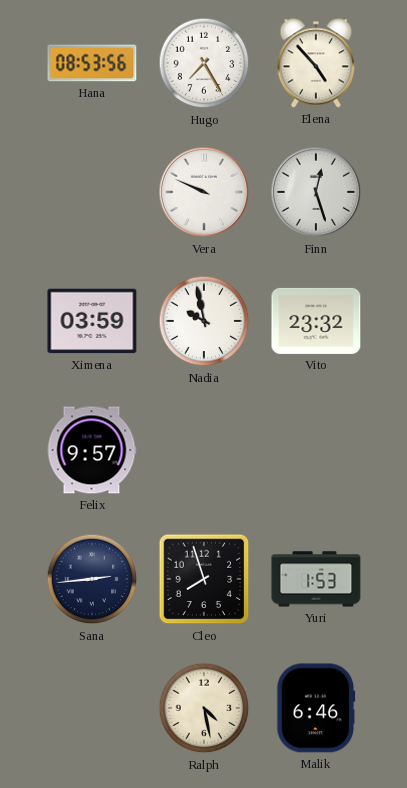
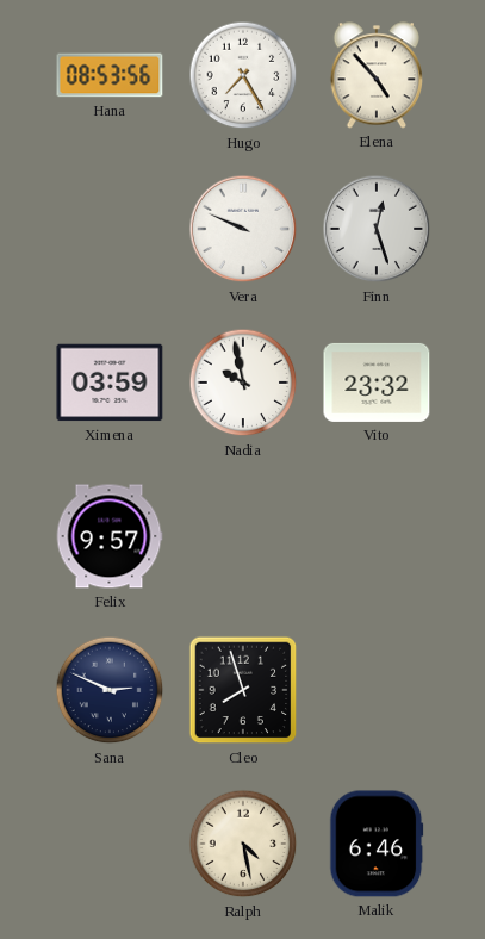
Sana: 2:44 -> 2:49 (110, 690)
Yuri: 1:53 -> none (316, 579)
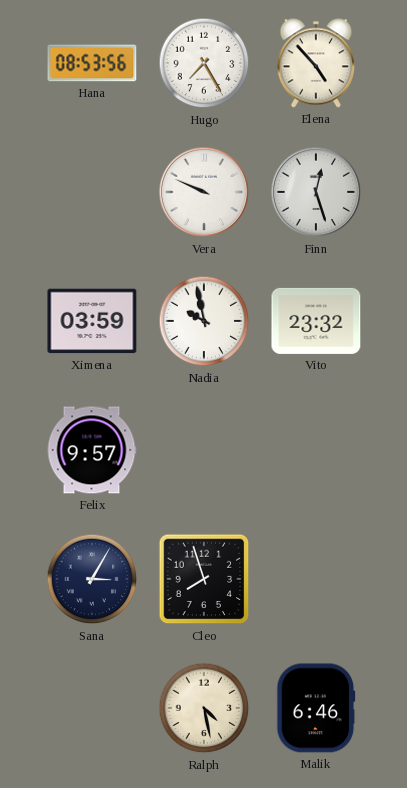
Sana: 2:49 -> 3:05 (92, 579)
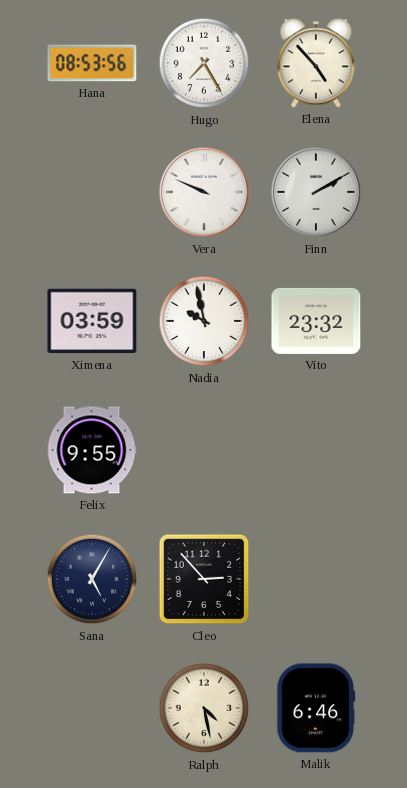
Finn: 12:27 -> 2:10 (316, 192)
Felix: 9:57 -> 9:55 (92, 450)
Sana: 3:05 -> 5:05 (92, 579)
Cleo: 7:57 -> 2:53 (204, 579)
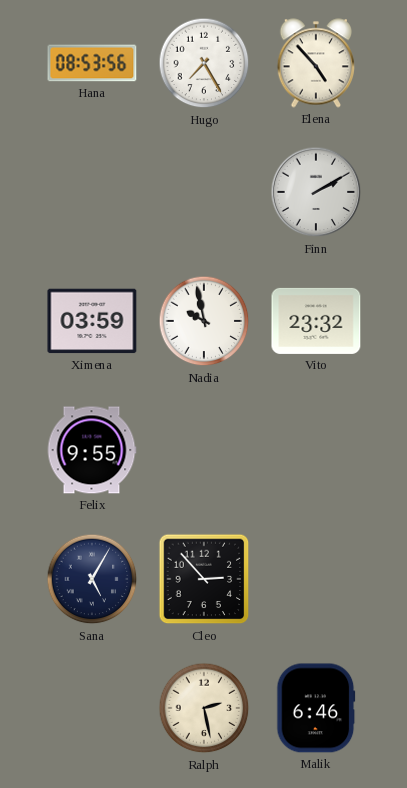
Vera: 9:49 -> none (204, 192)
Ralph: 4:28 -> 2:28 (204, 708)
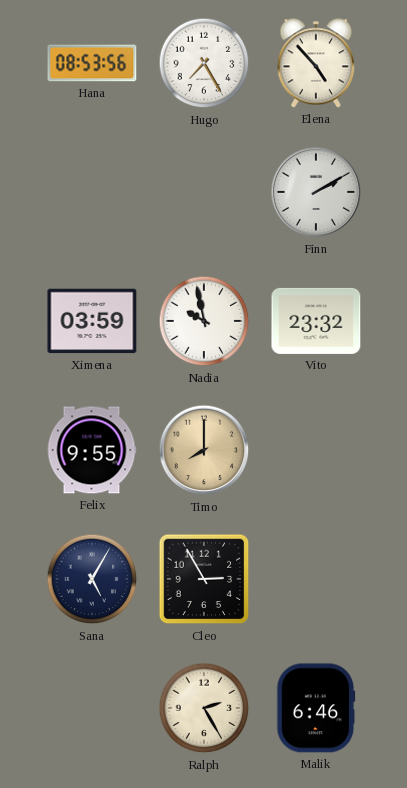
Timo: none -> 8:00 (204, 450)
Cleo: 2:53 -> 2:55 (204, 579)
Ralph: 2:28 -> 2:25 (204, 708)
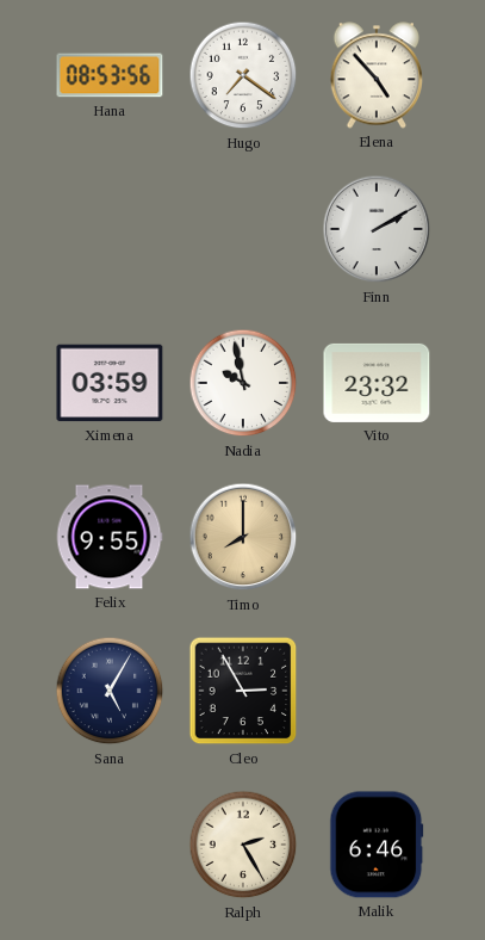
Hugo: 7:25 -> 7:21 (243, 75)
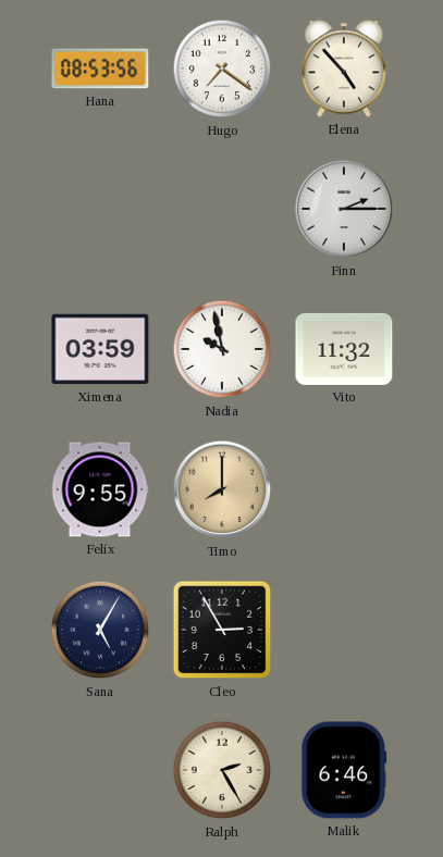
Finn: 2:10 -> 2:15 (344, 209)
Vito: 23:32 -> 11:32 (344, 349)
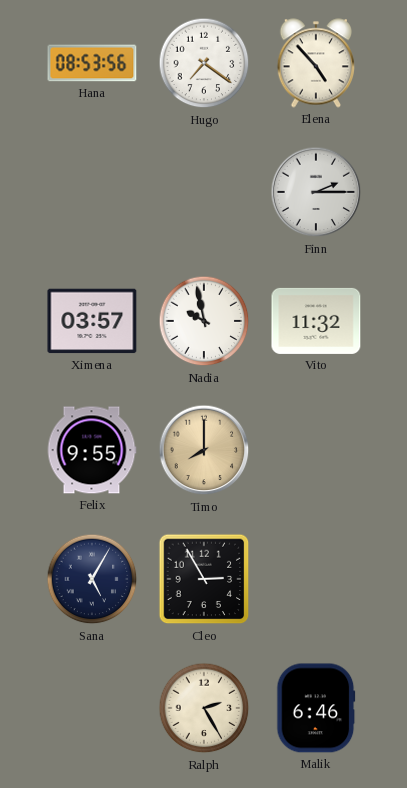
Ximena: 03:59 -> 03:57 (92, 321)
